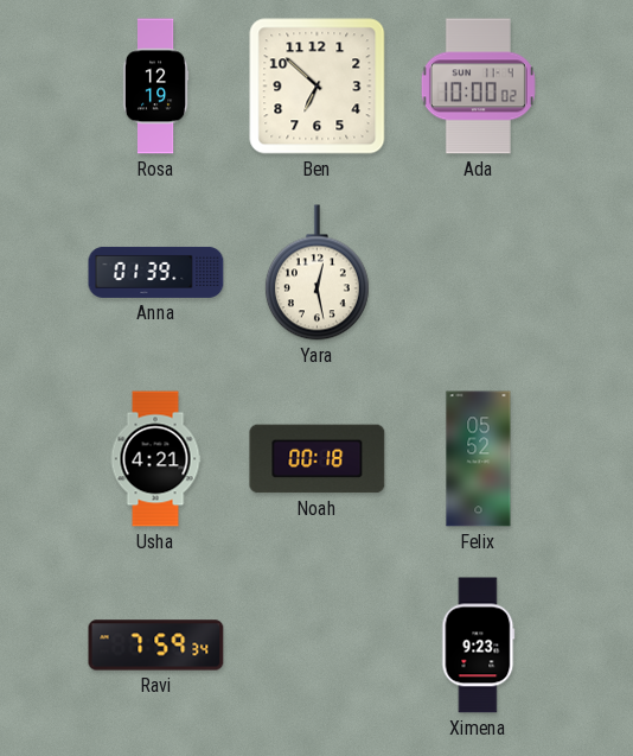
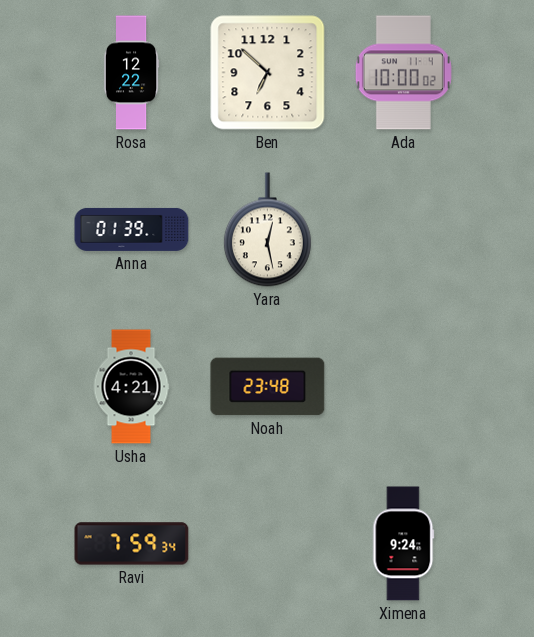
Rosa: 12:19 -> 12:22 (131, 73)
Noah: 00:18 -> 23:48 (268, 387)
Felix: 05:52 -> none (479, 459)
Ximena: 9:23 -> 9:24 (404, 544)
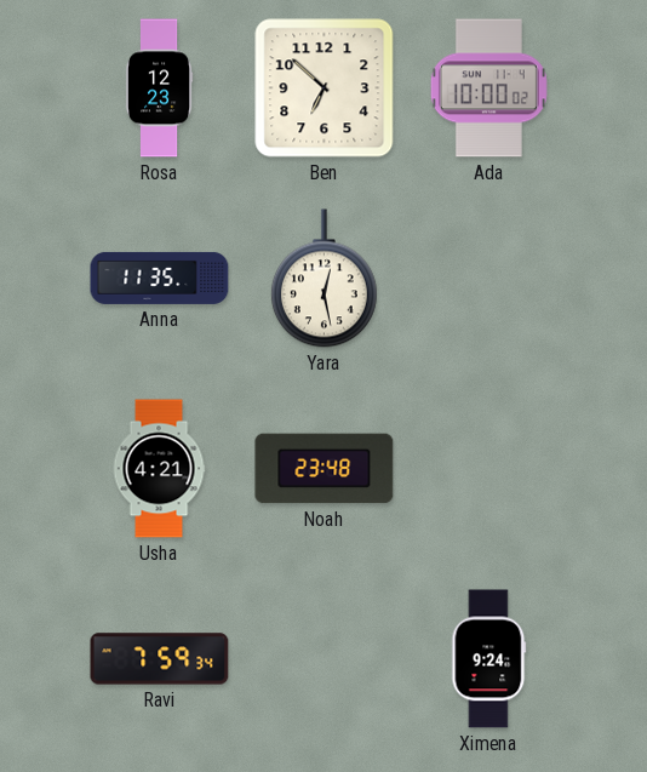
Rosa: 12:22 -> 12:23 (159, 88)
Anna: 01:39 -> 11:35 (160, 278)
